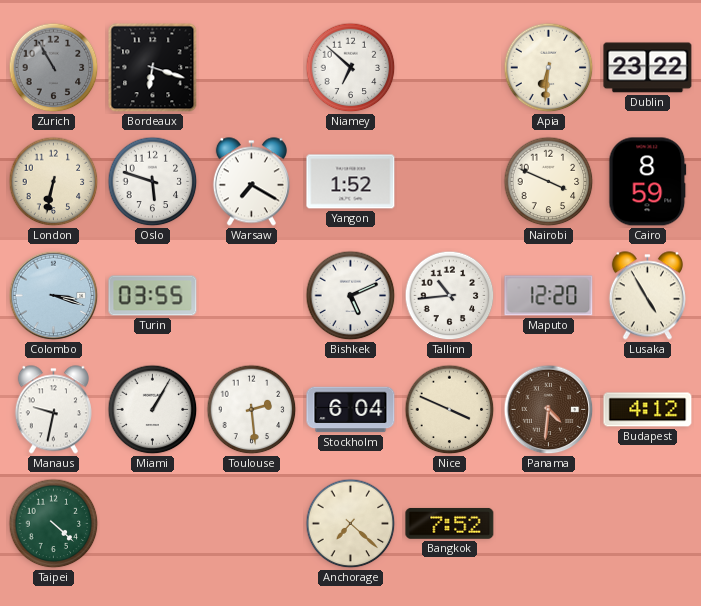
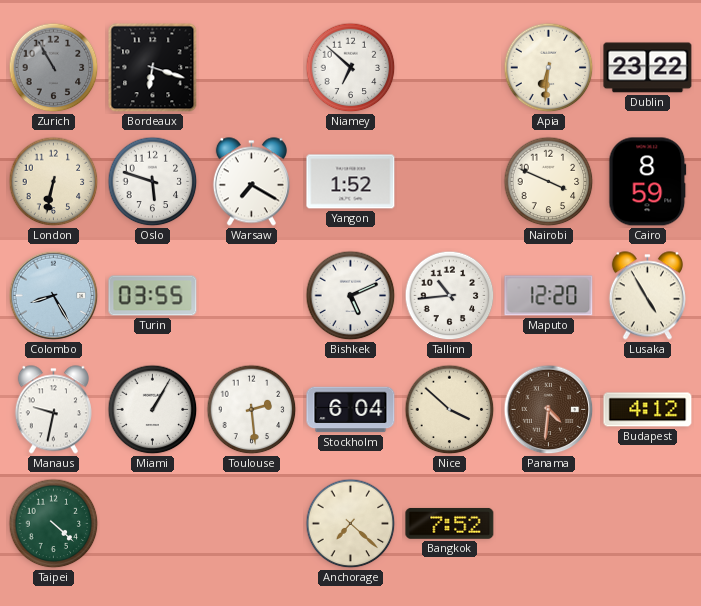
Colombo: 3:18 -> 8:25 (54, 296)
Nice: 3:49 -> 3:52 (450, 410)
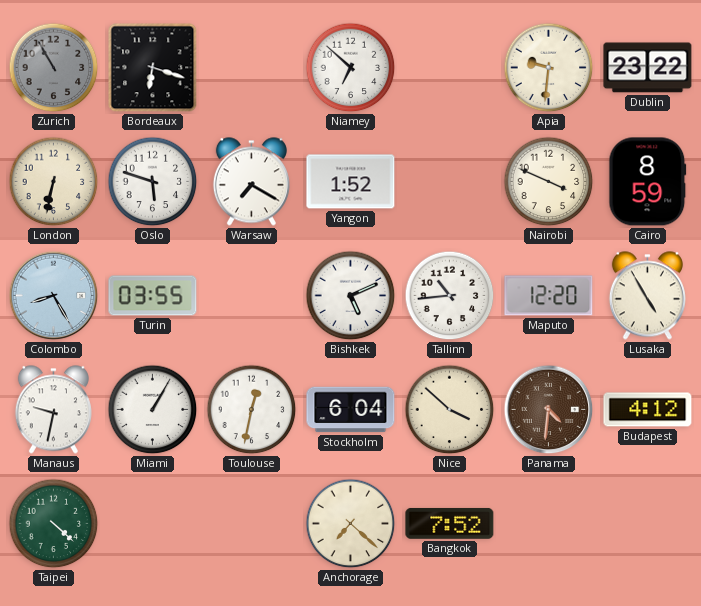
Apia: 6:31 -> 9:31 (549, 68)
Toulouse: 2:29 -> 12:32 (252, 410)
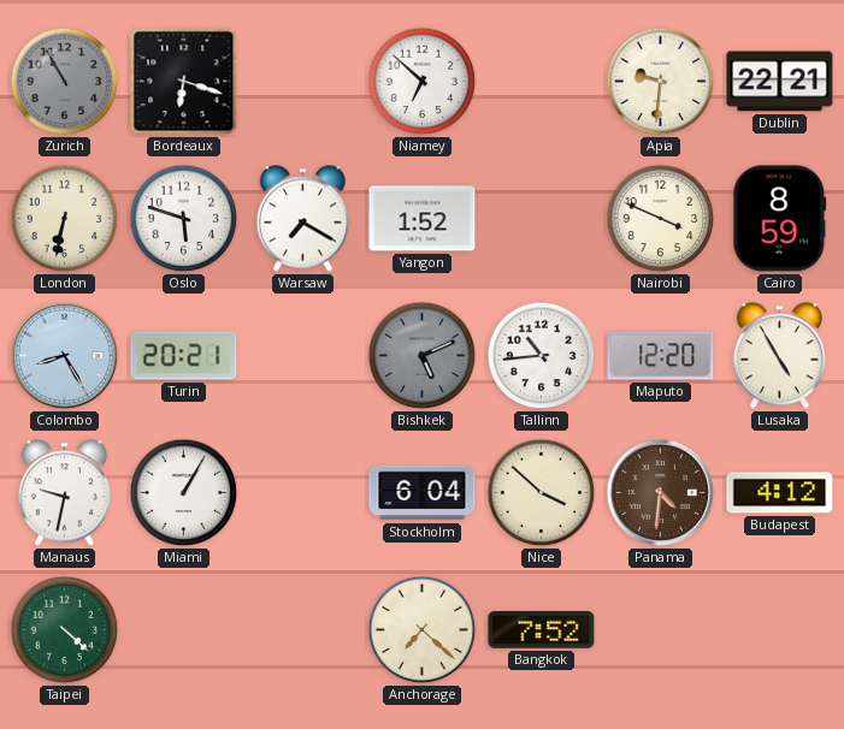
Dublin: 23:22 -> 22:21 (780, 82)
Turin: 03:55 -> 20:21 (184, 356)
Bishkek dial: white -> grey (423, 356)
Toulouse: 12:32 -> none (252, 410)
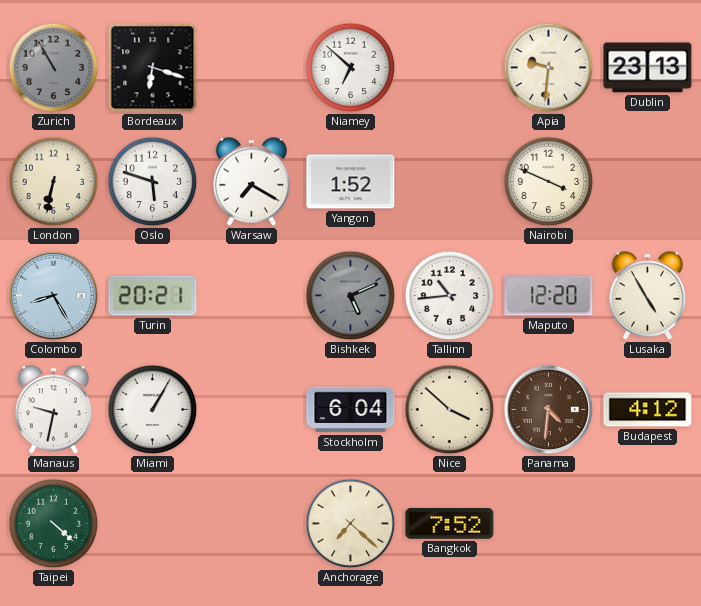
Dublin: 22:21 -> 23:13 (648, 68)
Cairo: 8:59 -> none (780, 219)
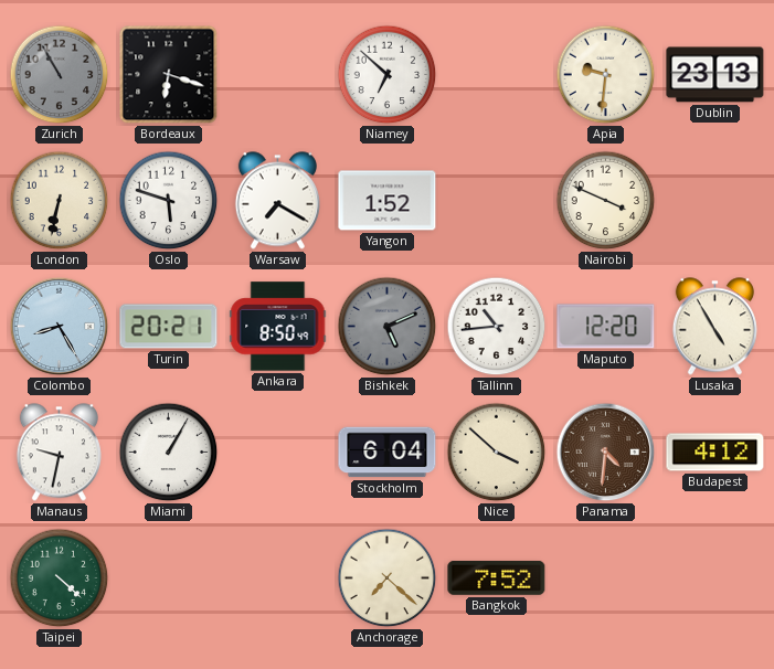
Ankara: none -> 8:50 (278, 327)
